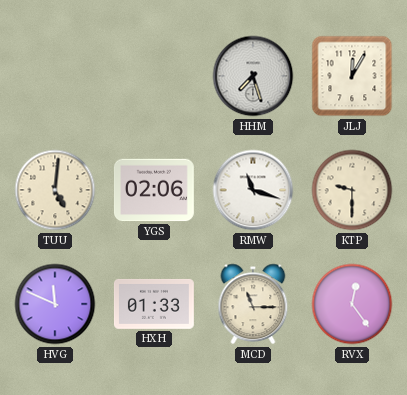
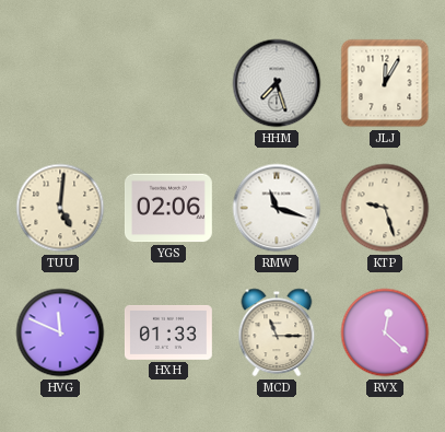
KTP: 9:30 -> 9:27 (385, 208)
RVX: 12:24 -> 12:22 (385, 332)
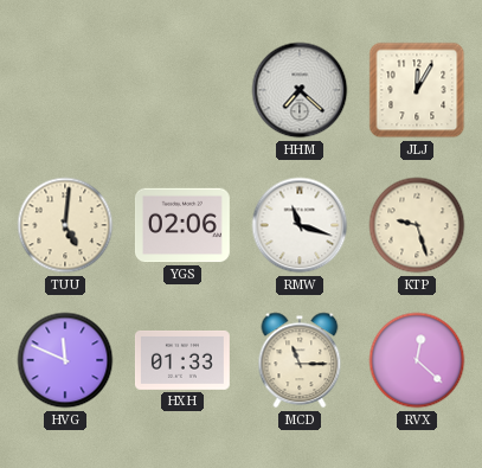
HHM: 7:27 -> 7:22 (300, 90)
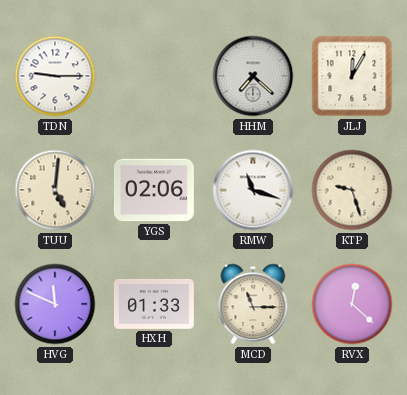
TDN: none -> 9:15 (55, 76)
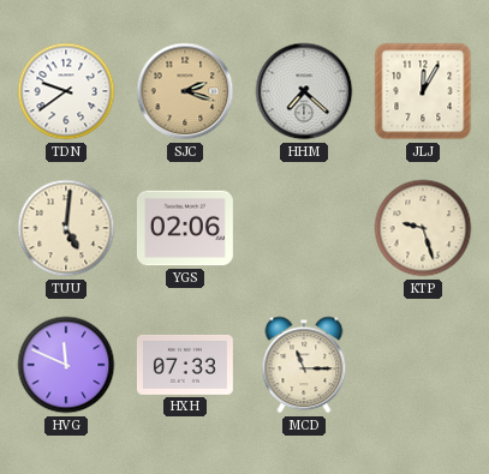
TDN: 9:15 -> 9:39 (66, 91)
SJC: none -> 2:18 (185, 91)
RMW: 11:18 -> none (253, 190)
HXH: 01:33 -> 07:33 (185, 365)
RVX: 12:22 -> none (352, 304)
